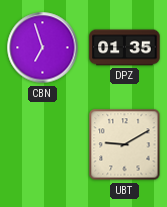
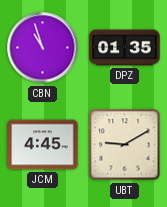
CBN: 6:57 -> 10:57 (43, 48)
JCM: none -> 4:45 (43, 145)
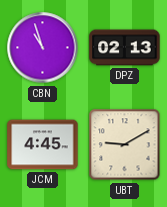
DPZ: 01:35 -> 02:13 (125, 48)
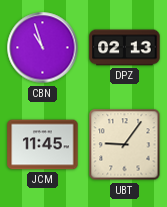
JCM: 4:45 -> 11:45 (43, 145)
UBT: 9:10 -> 9:06 (125, 145)
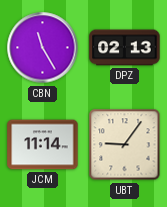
CBN: 10:57 -> 11:25 (43, 48)
JCM: 11:45 -> 11:14 (43, 145)
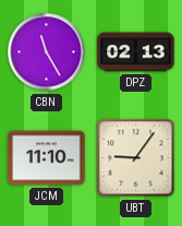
JCM: 11:14 -> 11:10 (47, 158)
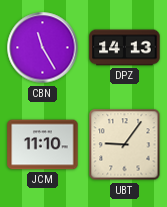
DPZ: 02:13 -> 14:13 (125, 48)
